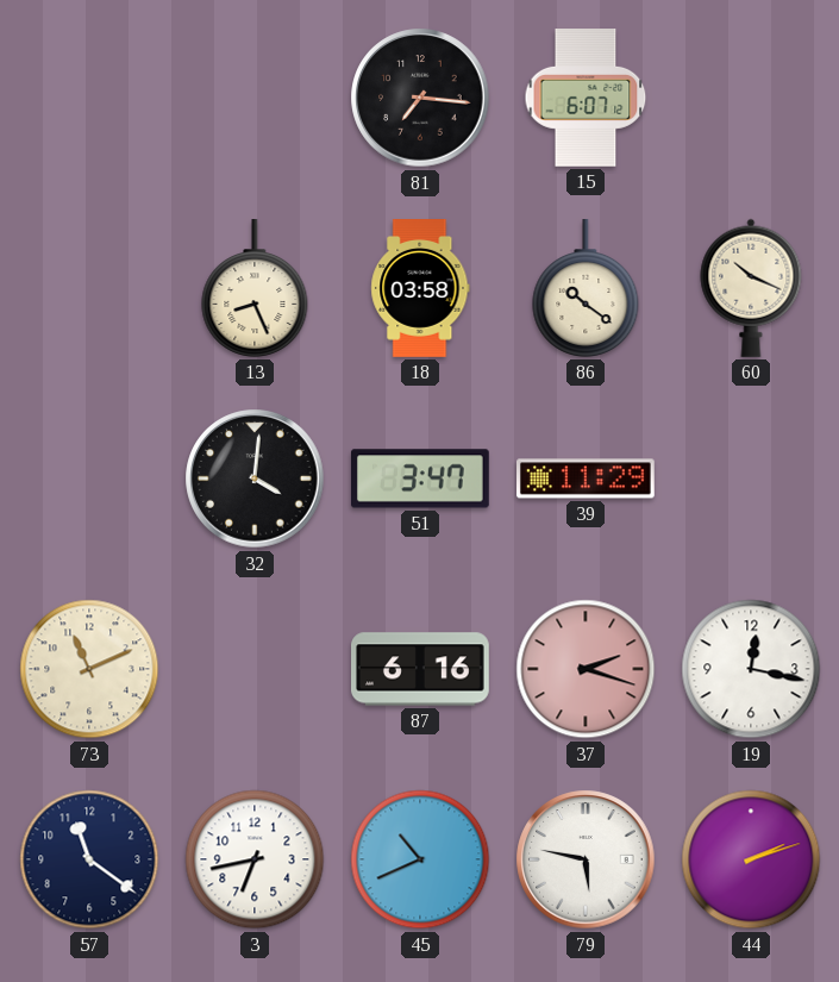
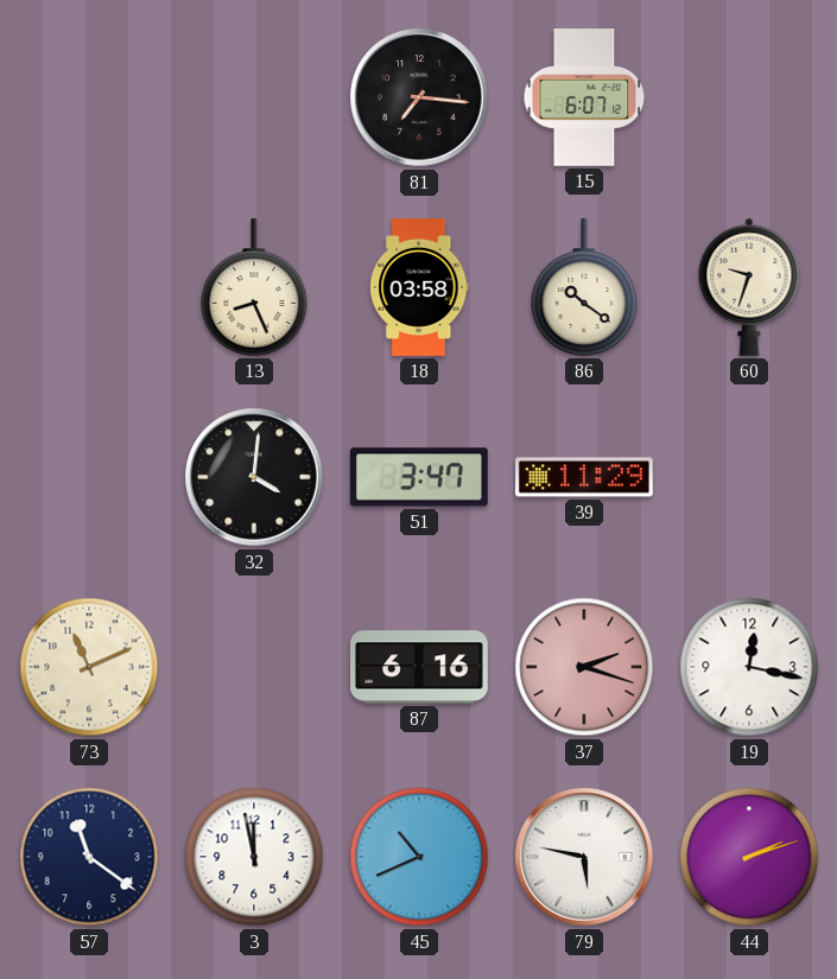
60: 10:19 -> 9:33 (749, 287)
3: 6:43 -> 11:58 (254, 857)
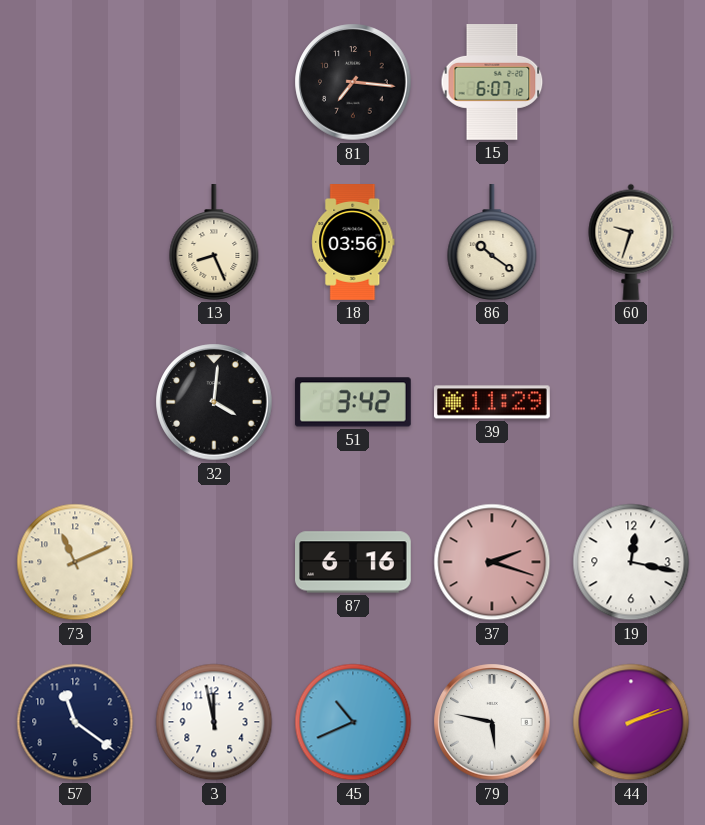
18: 03:58 -> 03:56 (353, 243)
51: 3:47 -> 3:42 (353, 402)
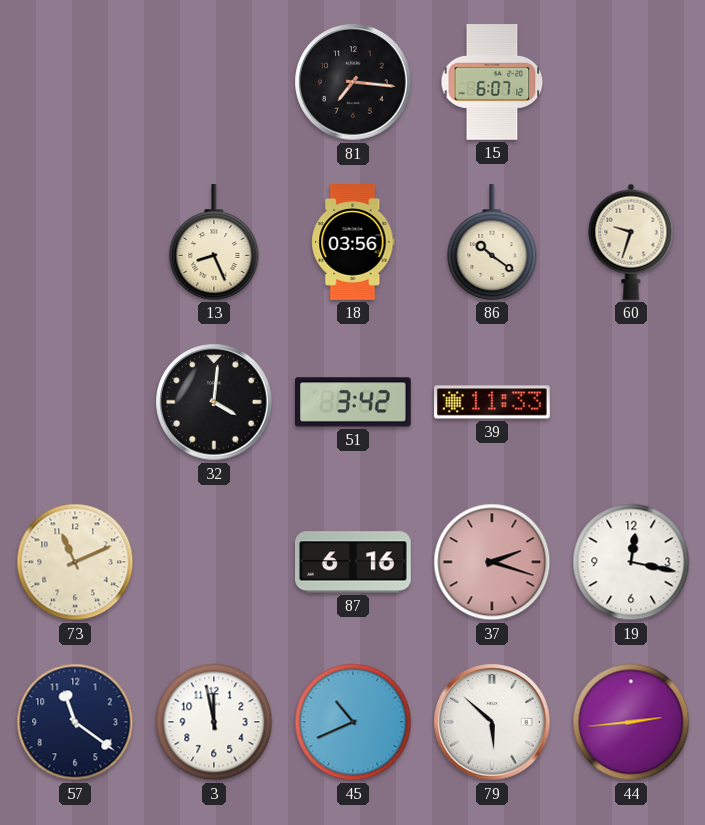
39: 11:29 -> 11:33 (493, 402)
79: 5:47 -> 5:52 (492, 722)
44: 2:12 -> 2:44 (631, 722)
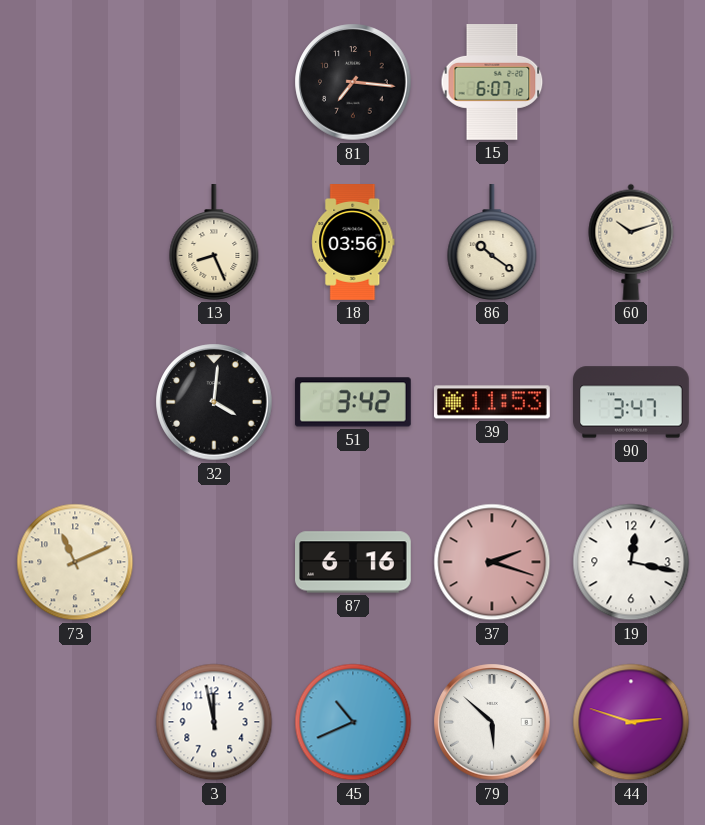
60: 9:33 -> 10:12 (631, 242)
39: 11:33 -> 11:53 (493, 402)
90: none -> 3:47 (632, 402)
57: 11:21 -> none (75, 722)
44: 2:44 -> 2:48 (631, 722)
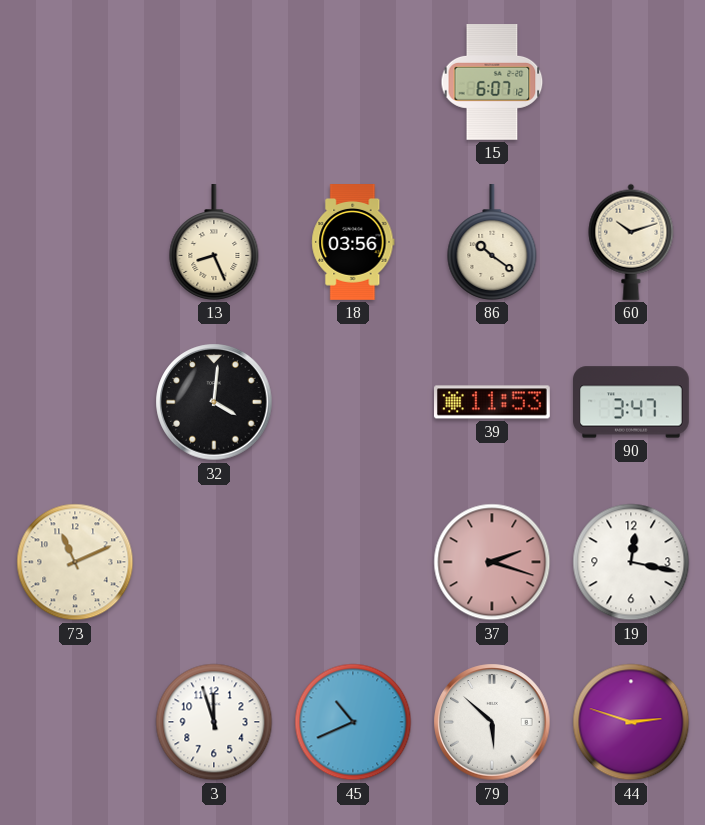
81: 7:16 -> none (353, 82)
51: 3:42 -> none (353, 402)
87: 6:16 -> none (354, 562)
3: 11:58 -> 11:57 (214, 722)
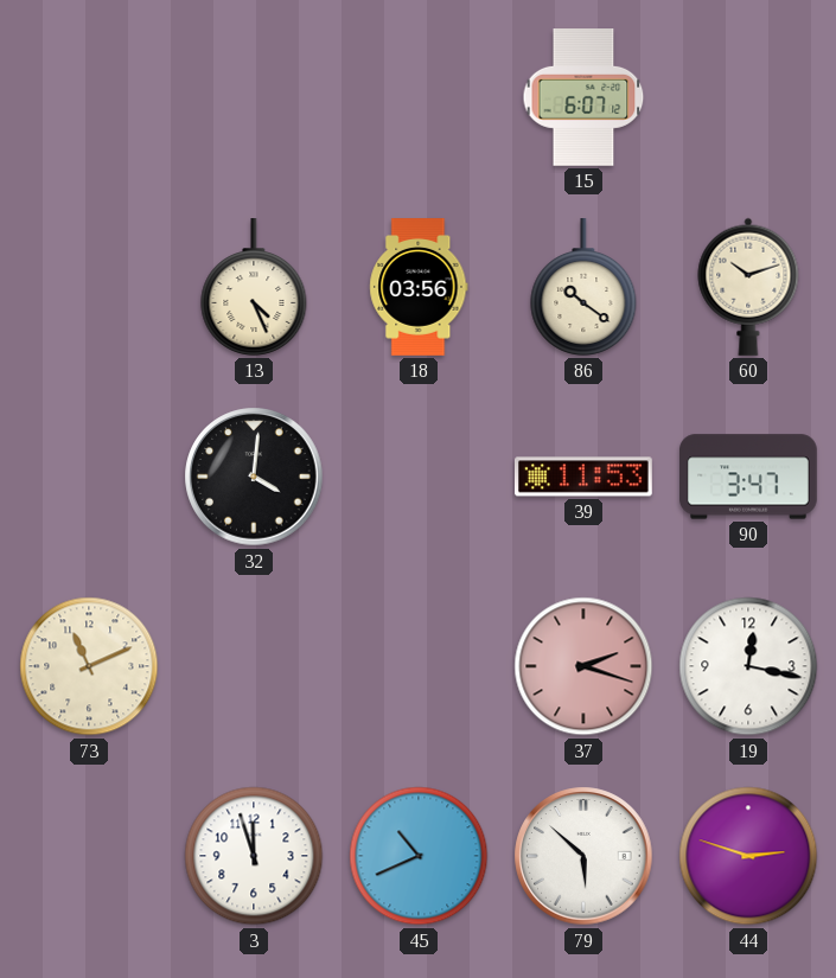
13: 8:26 -> 4:26 (254, 288)
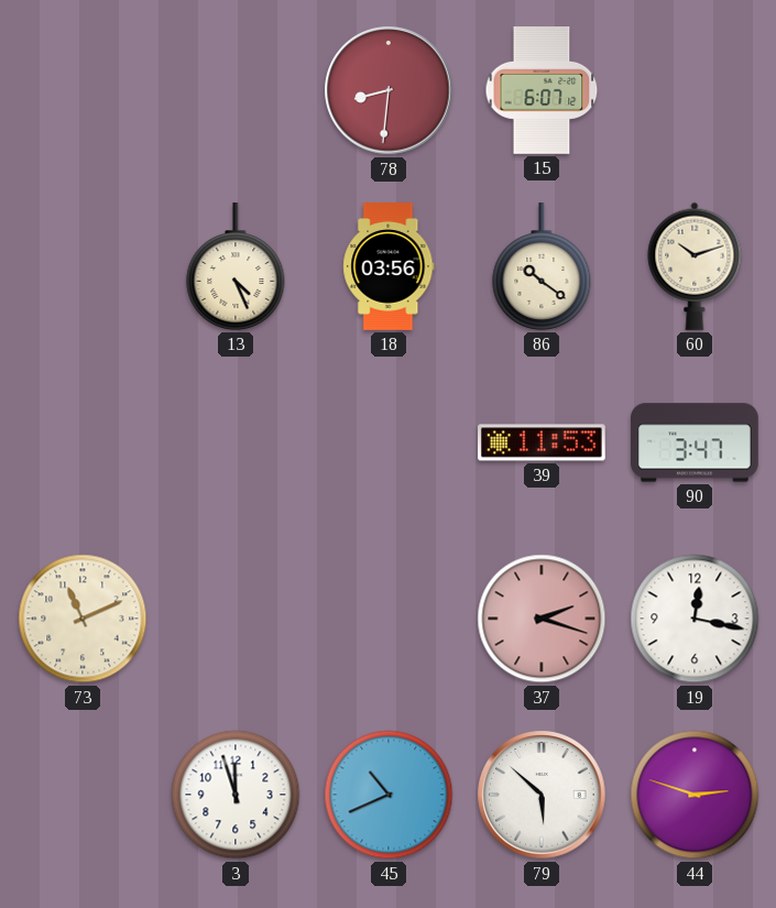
78: none -> 8:31 (389, 90)
32: 4:01 -> none (254, 477)
